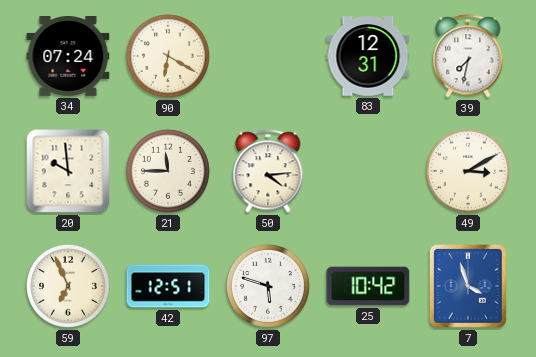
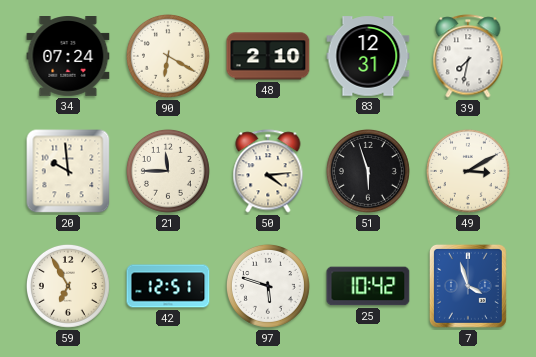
48: none -> 2:10 (268, 56)
51: none -> 5:57 (368, 171)
59: 6:56 -> 6:55 (68, 286)
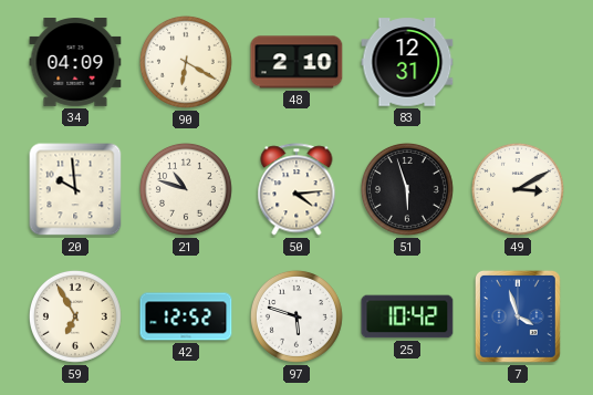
34: 07:24 -> 04:09 (75, 63)
39: 7:32 -> none (468, 56)
21: 11:45 -> 10:48 (186, 189)
42: 12:51 -> 12:52 (186, 316)
